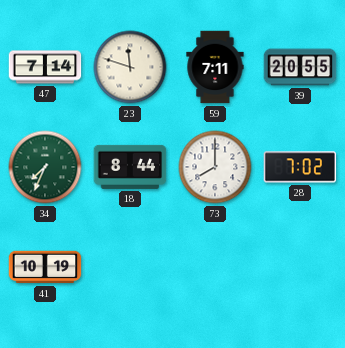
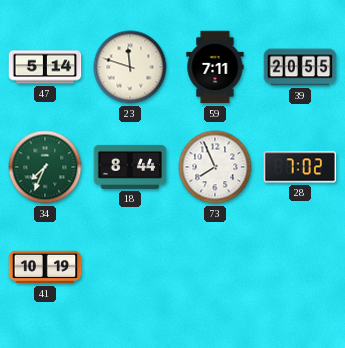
47: 7:14 -> 5:14 (45, 67)
73: 8:00 -> 7:56 (215, 167)
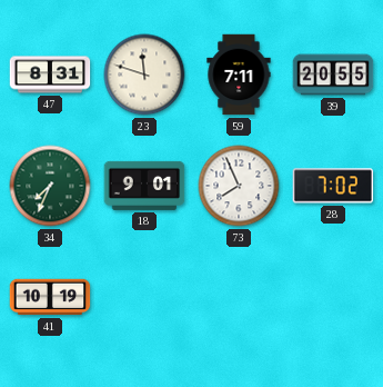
47: 5:14 -> 8:31 (50, 75)
18: 8:44 -> 9:01 (144, 186)
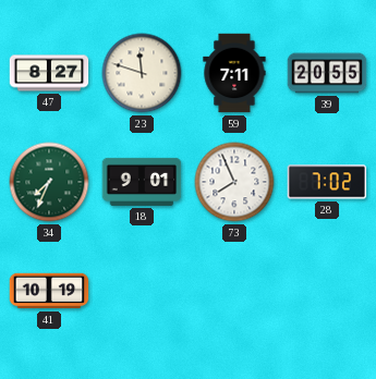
47: 8:31 -> 8:27 (49, 73)
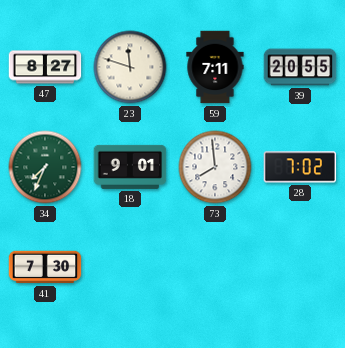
73: 7:56 -> 7:59 (215, 167)
41: 10:19 -> 7:30 (45, 267)
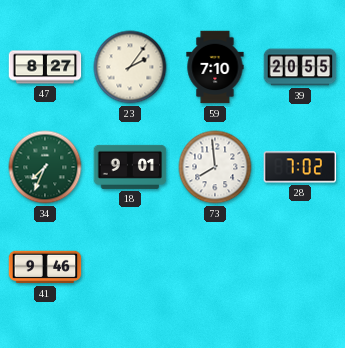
23: 11:48 -> 2:06 (130, 67)
59: 7:11 -> 7:10 (215, 67)
41: 7:30 -> 9:46 (45, 267)
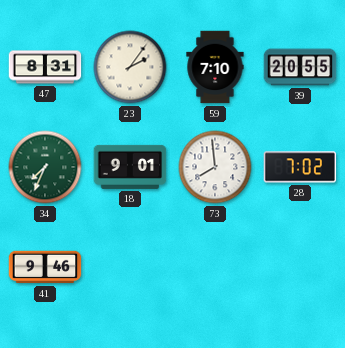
47: 8:27 -> 8:31 (45, 67)
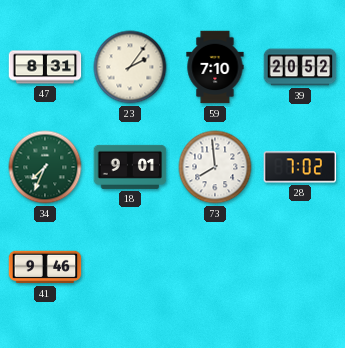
39: 20:55 -> 20:52 (300, 67)
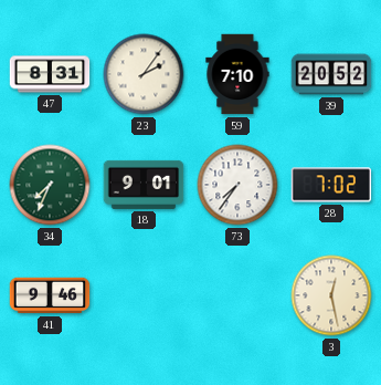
73: 7:59 -> 7:36 (237, 185)
3: none -> 12:28 (331, 295)
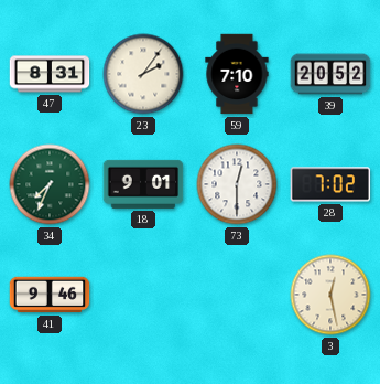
73: 7:36 -> 12:30 (237, 184)
